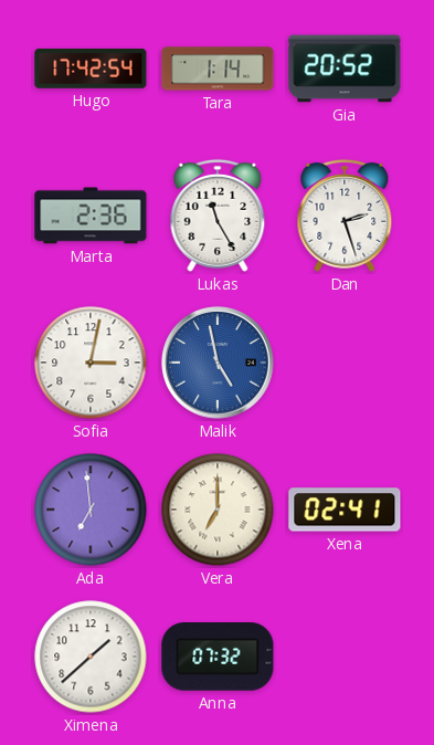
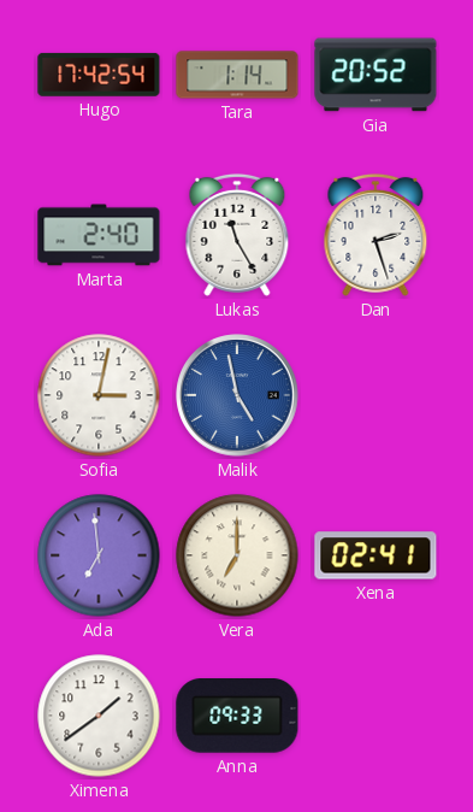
Marta: 2:36 -> 2:40 (99, 235)
Ximena: 1:38 -> 1:39 (99, 716)
Anna: 07:32 -> 09:33 (237, 716)
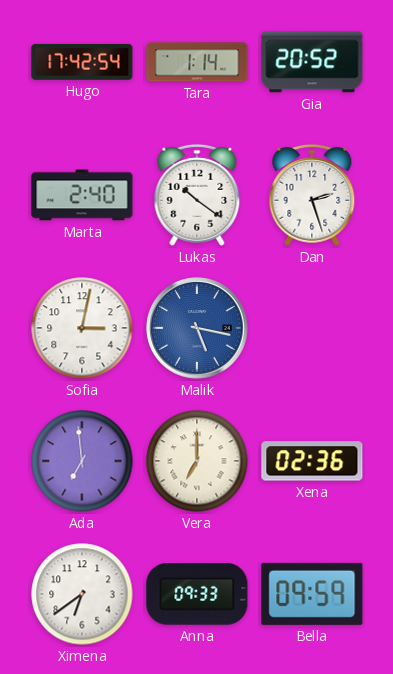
Lukas: 11:25 -> 10:21 (197, 195)
Malik: 4:58 -> 5:17 (197, 328)
Xena: 02:41 -> 02:36 (312, 461)
Ximena: 1:39 -> 6:39 (82, 594)
Bella: none -> 09:59 (312, 594)
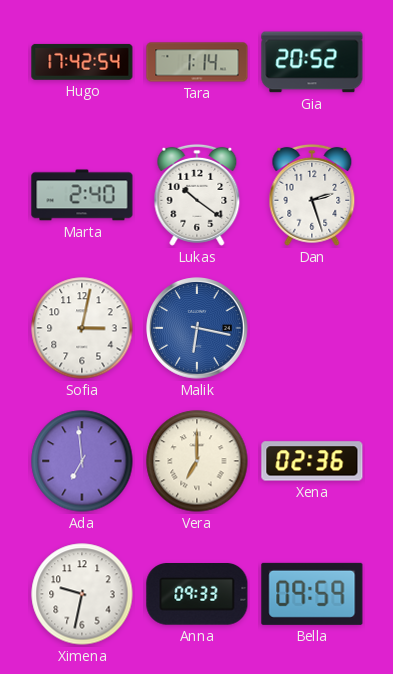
Malik: 5:17 -> 6:17 (197, 328)
Ximena: 6:39 -> 9:32 (82, 594)
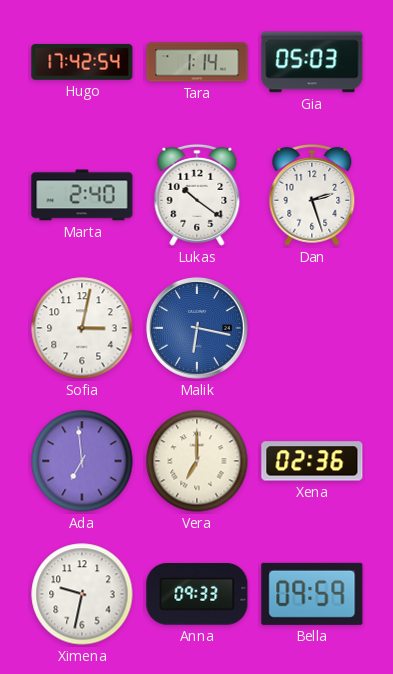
Gia: 20:52 -> 05:03 (312, 62)
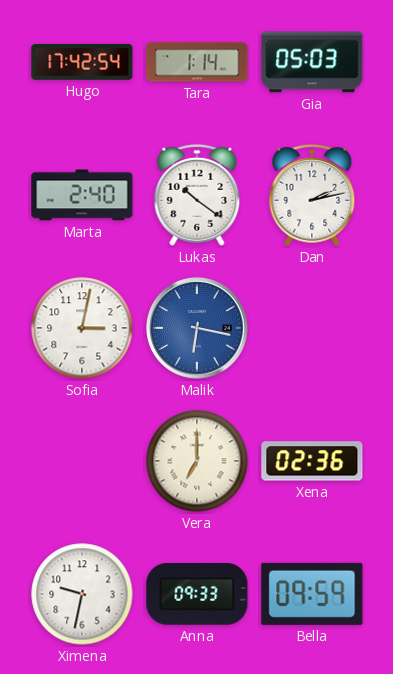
Dan: 2:27 -> 2:13 (312, 195)
Ada: 6:59 -> none (82, 461)
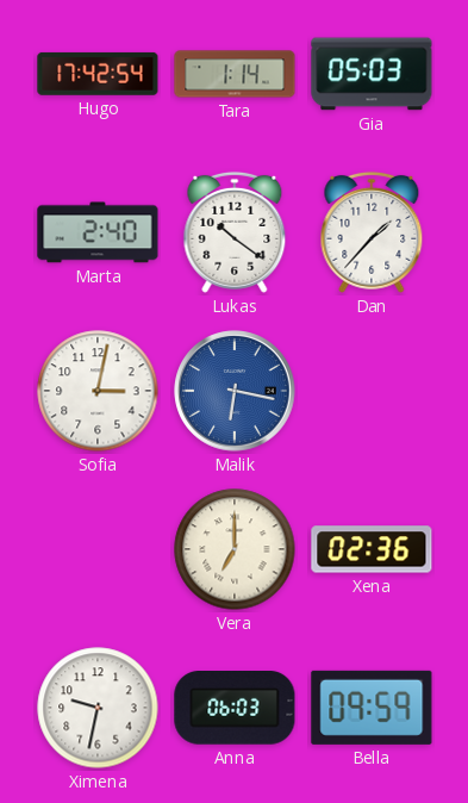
Dan: 2:13 -> 1:37 (372, 232)
Anna: 09:33 -> 06:03 (235, 708)
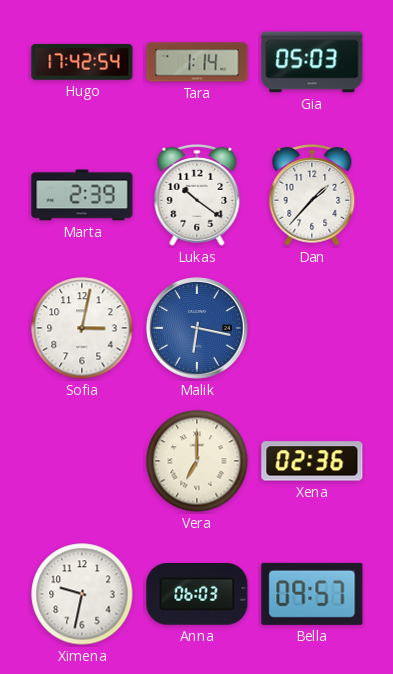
Marta: 2:40 -> 2:39 (82, 195)
Bella: 09:59 -> 09:57 (312, 594)
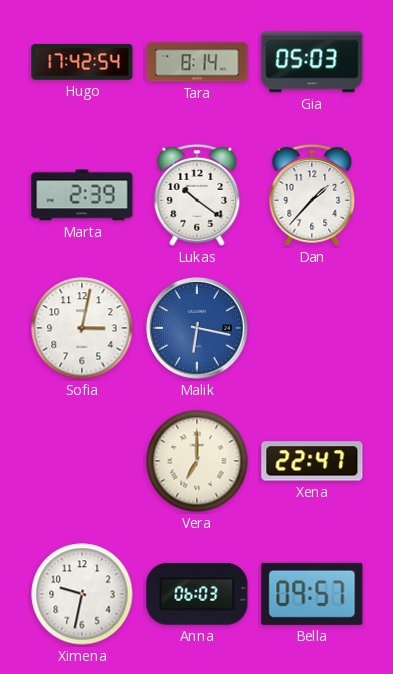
Tara: 1:14 -> 8:14 (197, 62)
Xena: 02:36 -> 22:47 (312, 461)
